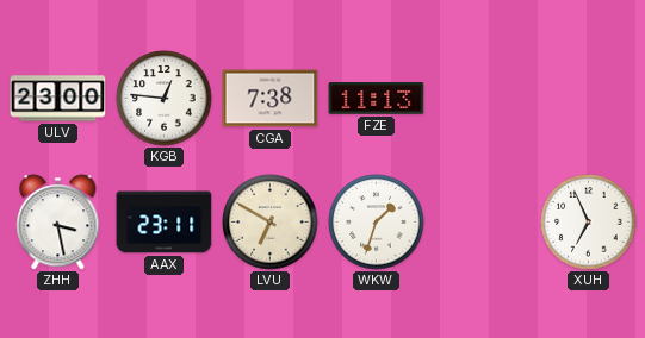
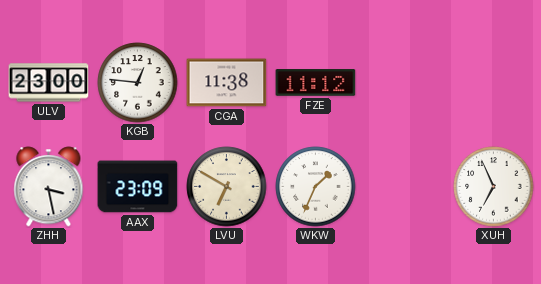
CGA: 7:38 -> 11:38 (227, 83)
FZE: 11:13 -> 11:12 (316, 83)
AAX: 23:11 -> 23:09 (138, 187)
WKW: 1:33 -> 1:34 (316, 187)
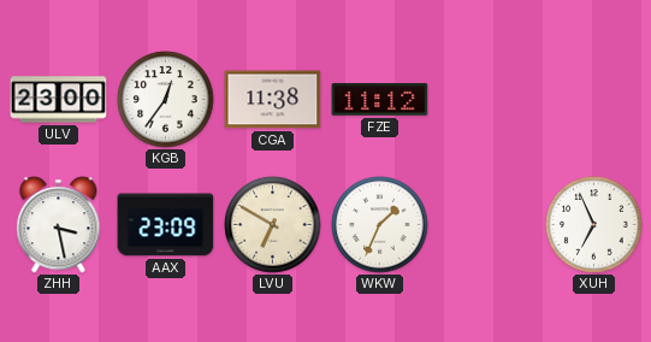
KGB: 12:46 -> 12:36 (166, 100)
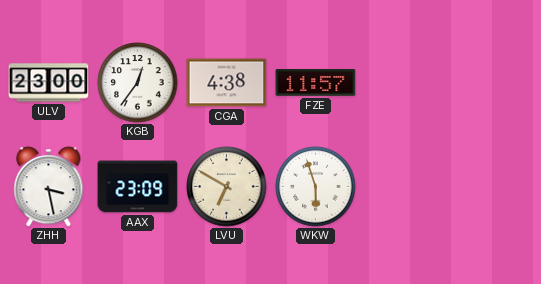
CGA: 11:38 -> 4:38 (227, 83)
FZE: 11:12 -> 11:57 (316, 83)
WKW: 1:34 -> 5:57 (316, 187)
XUH: 6:56 -> none (594, 225)
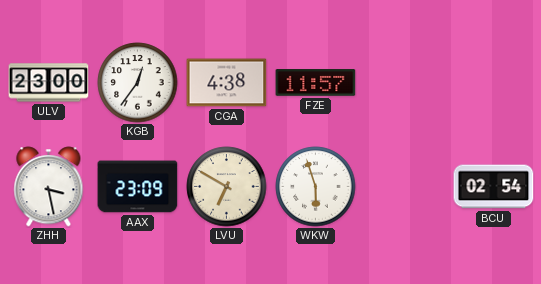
BCU: none -> 02:54 (494, 187)
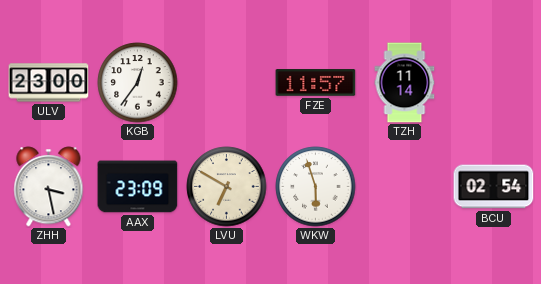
CGA: 4:38 -> none (227, 83)
TZH: none -> 11:14 (405, 83)
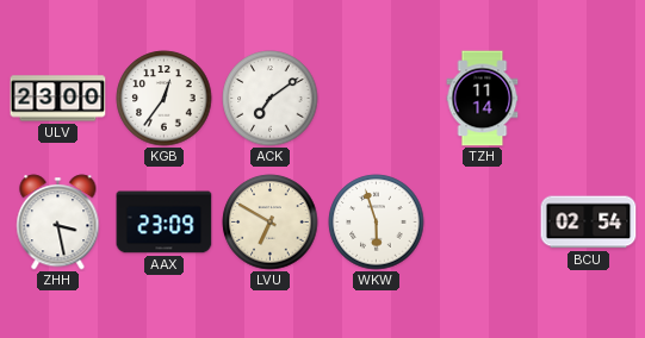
ACK: none -> 7:09 (271, 99)
FZE: 11:57 -> none (316, 83)
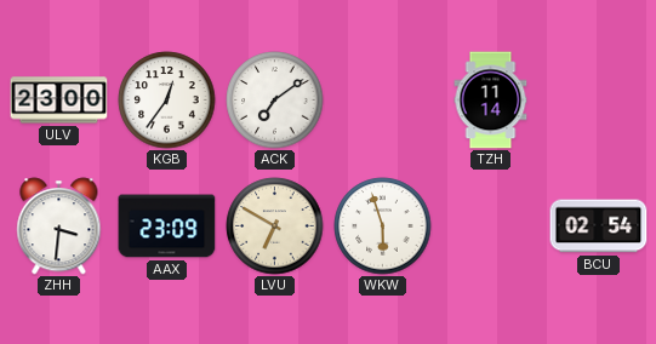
ZHH: 3:28 -> 3:31 (59, 227)
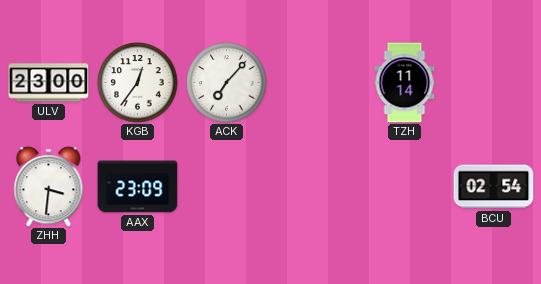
ACK: 7:09 -> 7:07 (227, 83)
LVU: 6:50 -> none (275, 227)
WKW: 5:57 -> none (383, 227)
